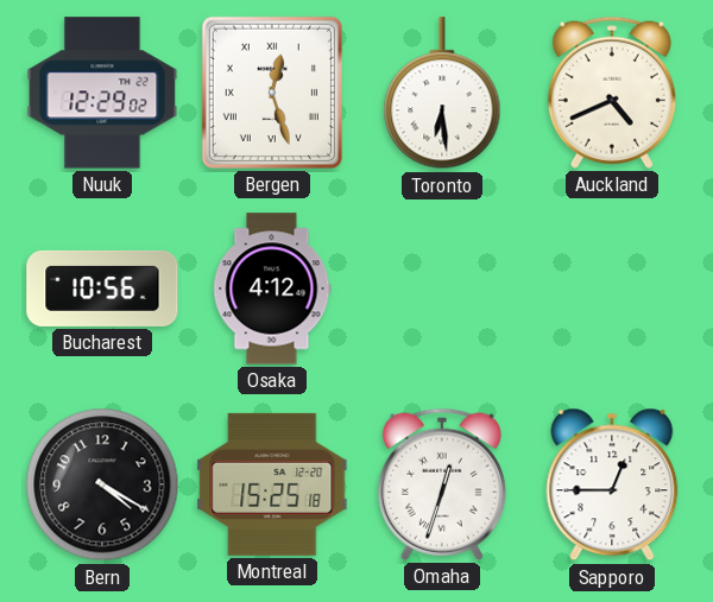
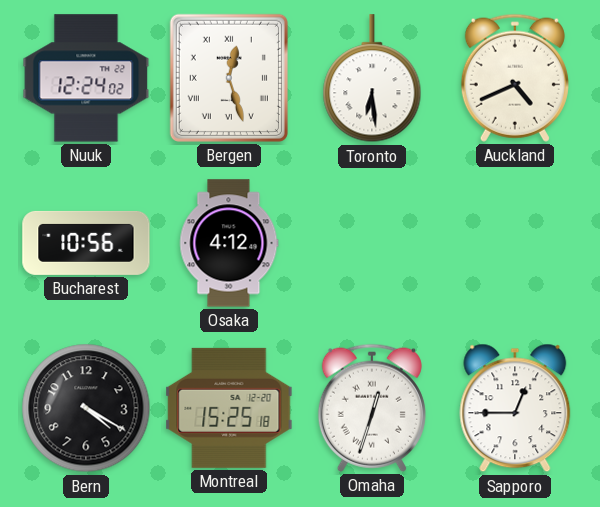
Nuuk: 12:29 -> 12:24 (86, 78)
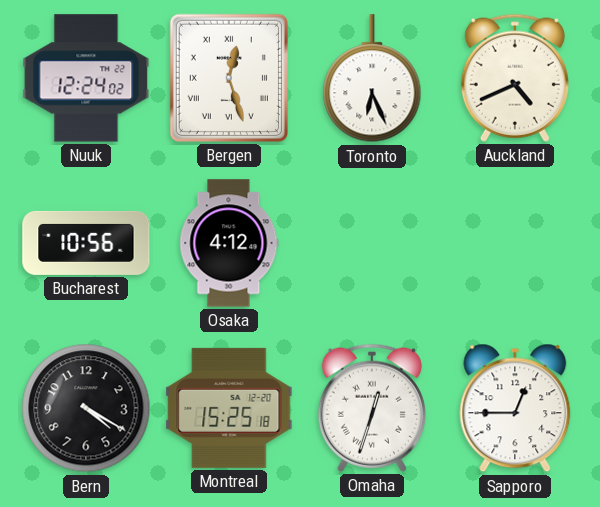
Toronto: 6:29 -> 6:26 (372, 79)
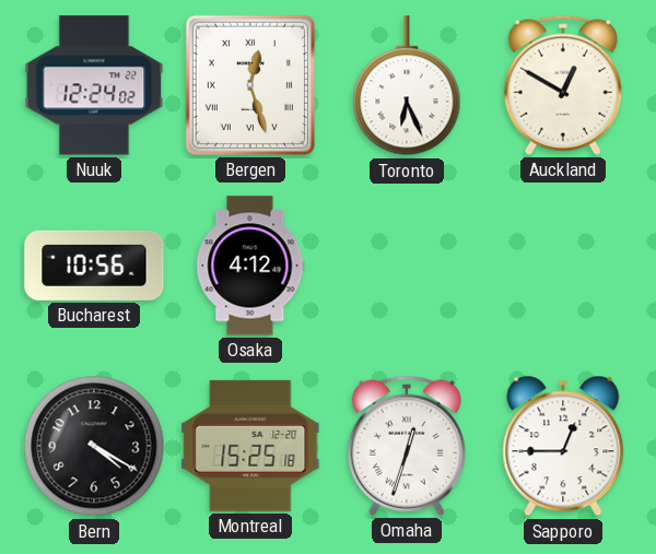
Auckland: 4:41 -> 12:50 (563, 85)
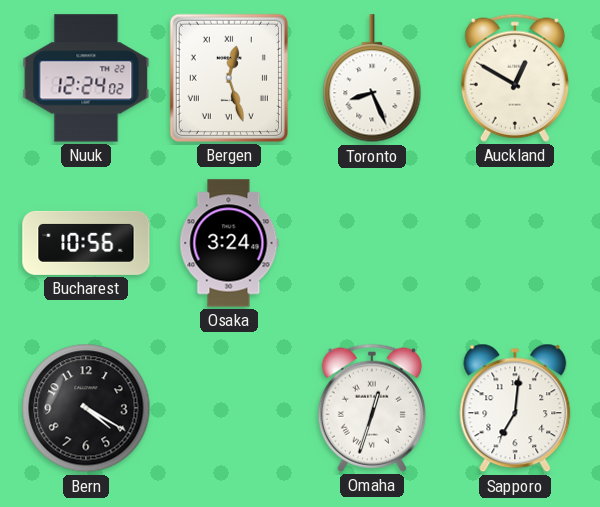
Toronto: 6:26 -> 8:26 (372, 79)
Osaka: 4:12 -> 3:24 (229, 243)
Montreal: 15:25 -> none (250, 446)
Sapporo: 12:45 -> 7:01 (515, 408)
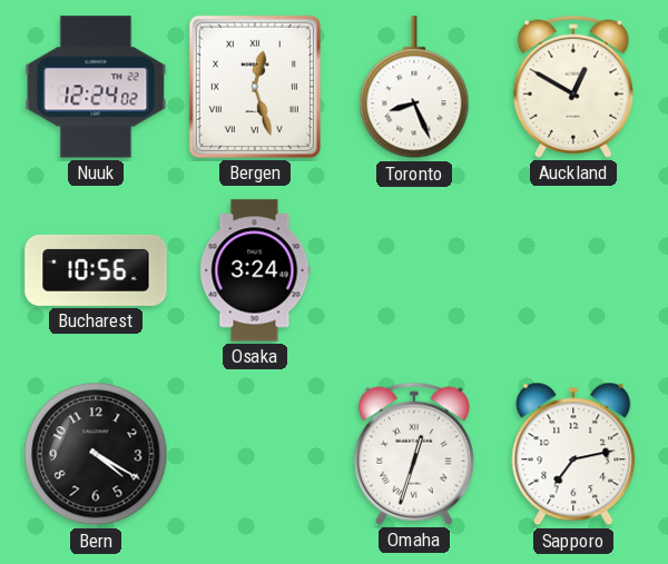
Sapporo: 7:01 -> 7:13 (573, 454)
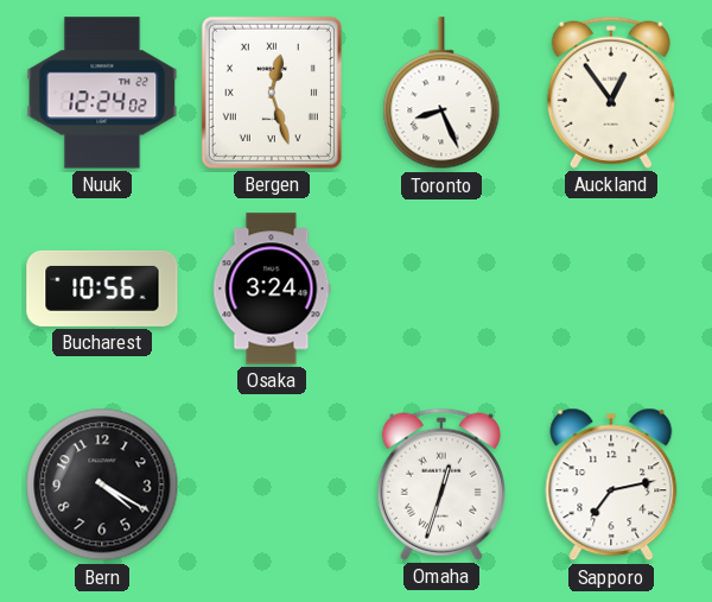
Auckland: 12:50 -> 12:54 (611, 93)
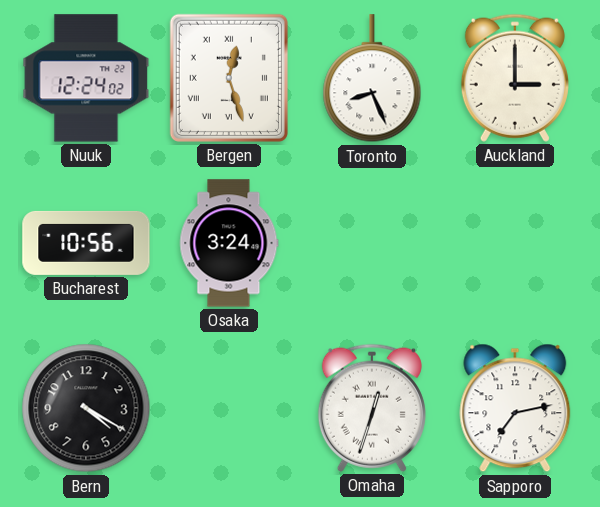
Auckland: 12:54 -> 3:00 (515, 78)
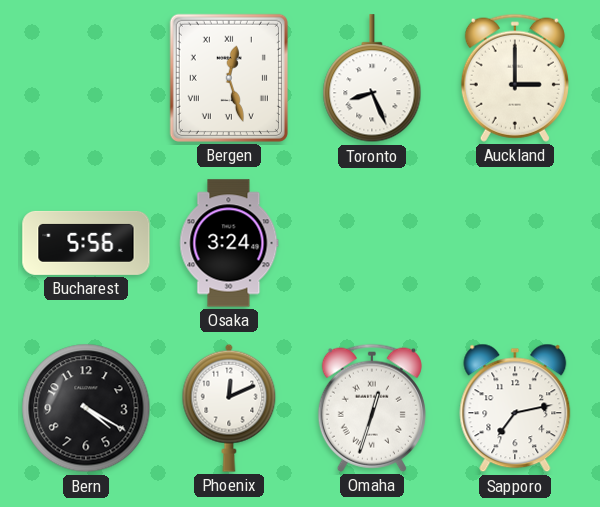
Nuuk: 12:24 -> none (86, 78)
Bucharest: 10:56 -> 5:56 (86, 243)
Phoenix: none -> 12:11 (229, 408)
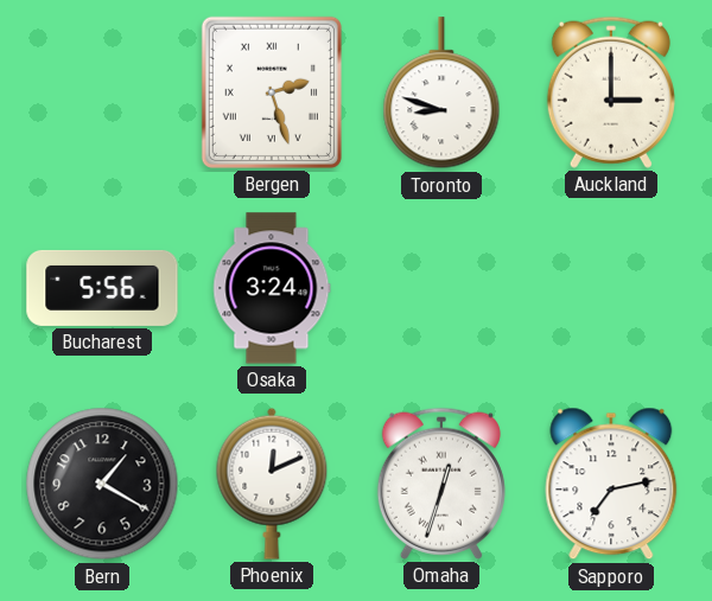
Bergen: 12:27 -> 2:27 (272, 92)
Toronto: 8:26 -> 8:48 (441, 94)
Bern: 4:20 -> 1:20 (102, 484)
